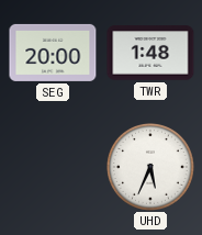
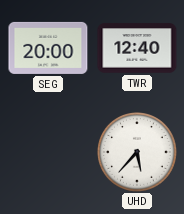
TWR: 1:48 -> 12:40 (137, 48)
UHD: 5:34 -> 5:37 (138, 153)
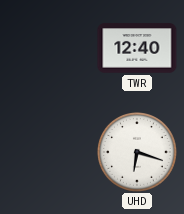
SEG: 20:00 -> none (48, 48)
UHD: 5:37 -> 6:18 (138, 153)
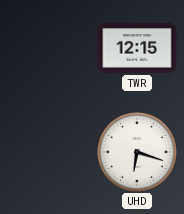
TWR: 12:40 -> 12:15 (137, 48)
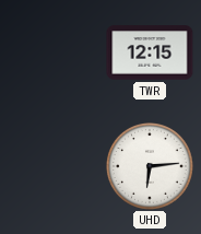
UHD: 6:18 -> 6:14 (151, 167)
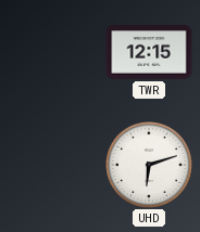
UHD: 6:14 -> 6:12 (150, 166)
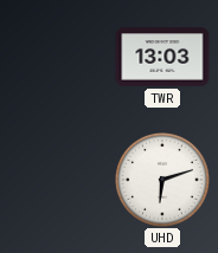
TWR: 12:15 -> 13:03 (162, 57)
